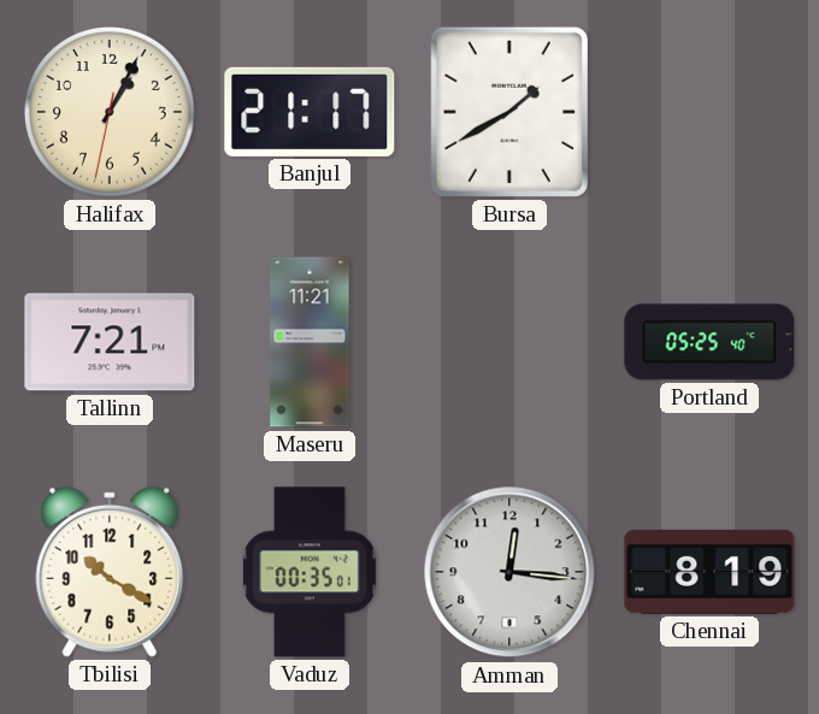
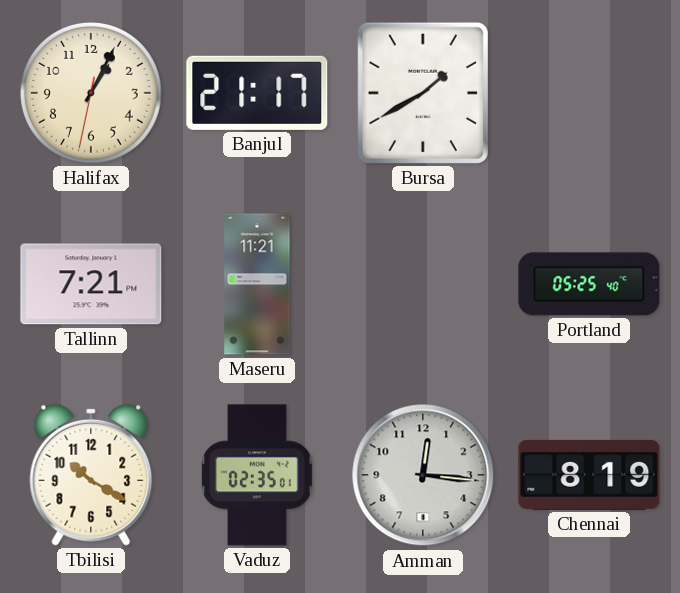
Vaduz: 00:35 -> 02:35 (257, 475)
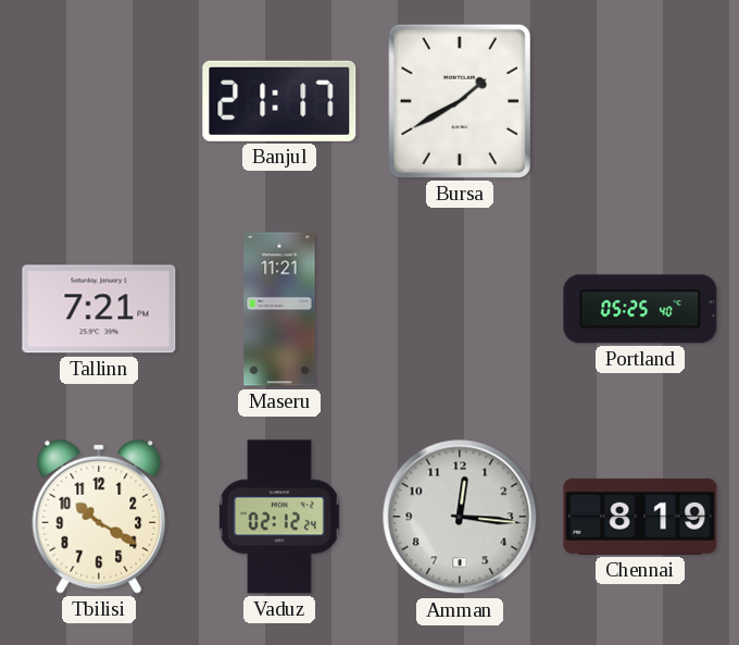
Halifax: 1:04 -> none (91, 93)
Vaduz: 02:35 -> 02:12 (279, 517)
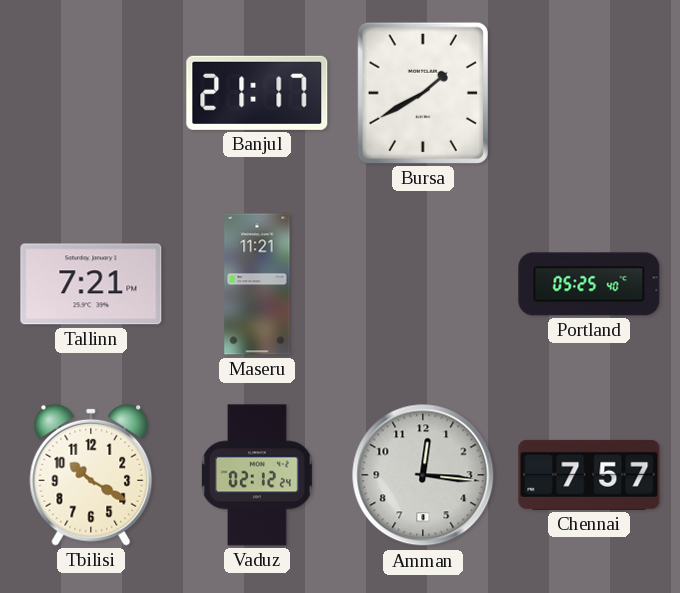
Chennai: 8:19 -> 7:57 (589, 475)
